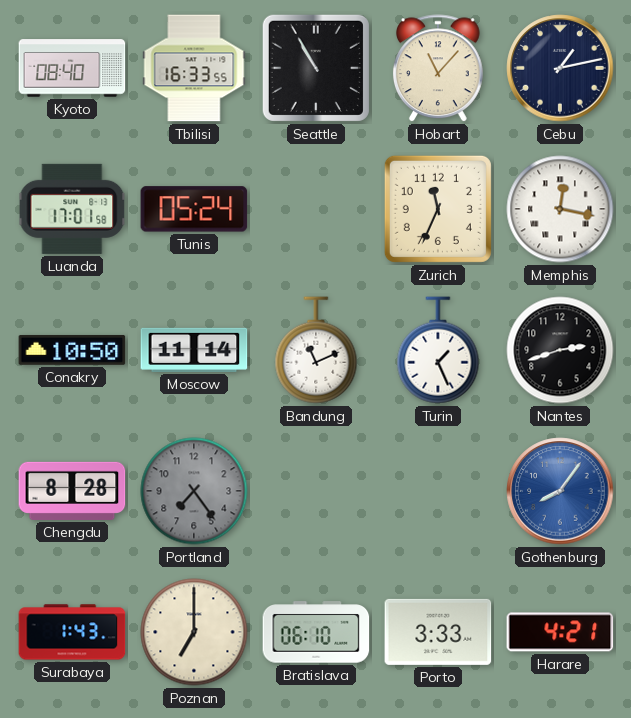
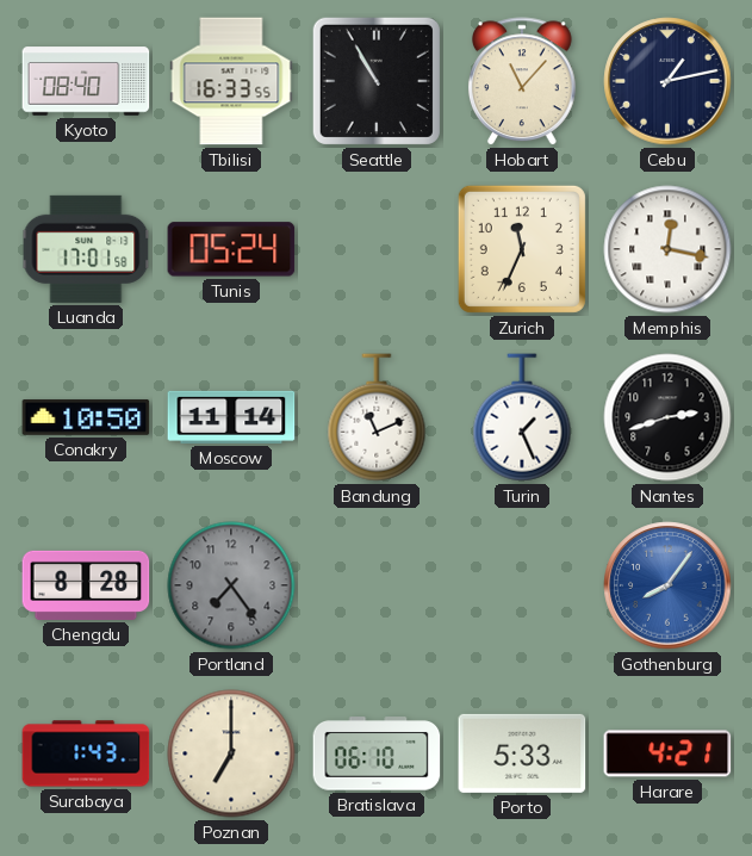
Porto: 3:33 -> 5:33 (522, 753)
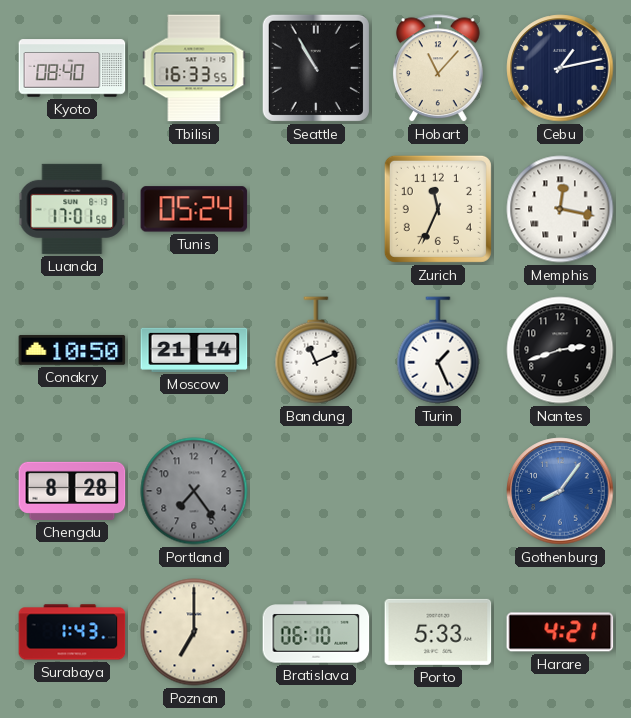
Moscow: 11:14 -> 21:14 (194, 350)
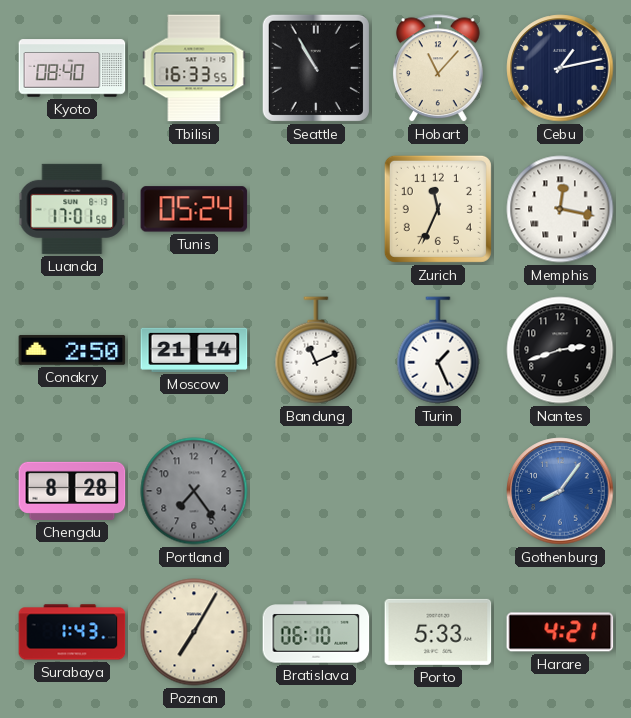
Conakry: 10:50 -> 2:50 (72, 350)
Poznan: 7:00 -> 7:05 (194, 632)
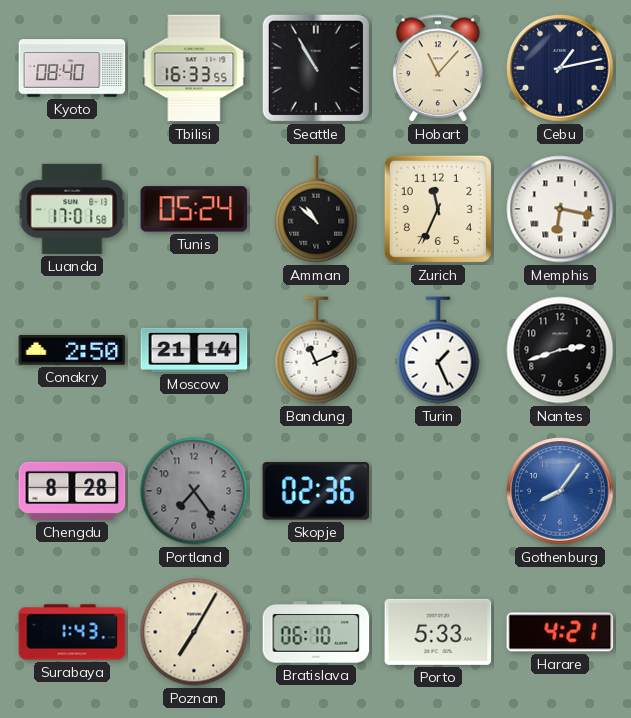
Amman: none -> 10:52 (316, 209)
Memphis: 12:17 -> 6:17 (560, 209)
Skopje: none -> 02:36 (316, 491)
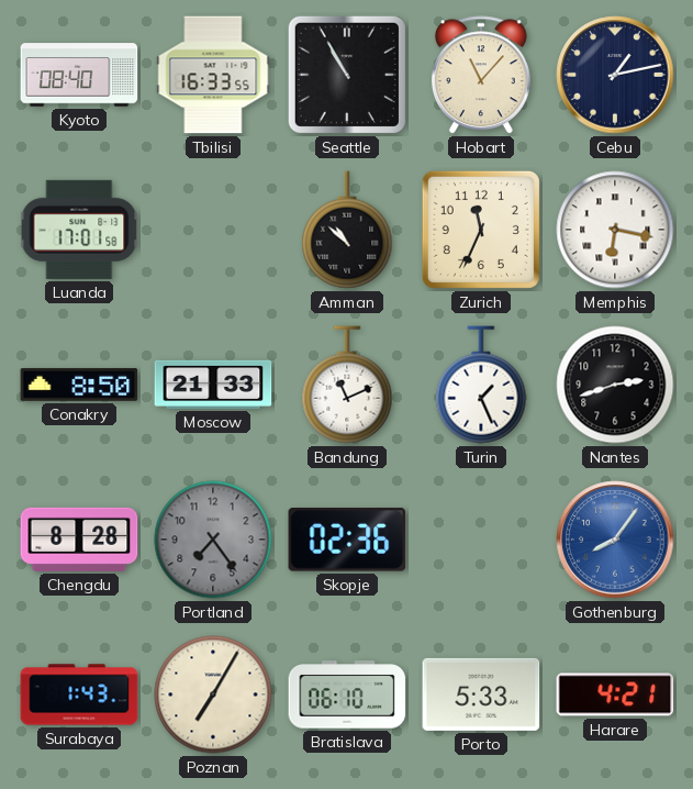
Tunis: 05:24 -> none (194, 209)
Conakry: 2:50 -> 8:50 (79, 385)
Moscow: 21:14 -> 21:33 (213, 385)
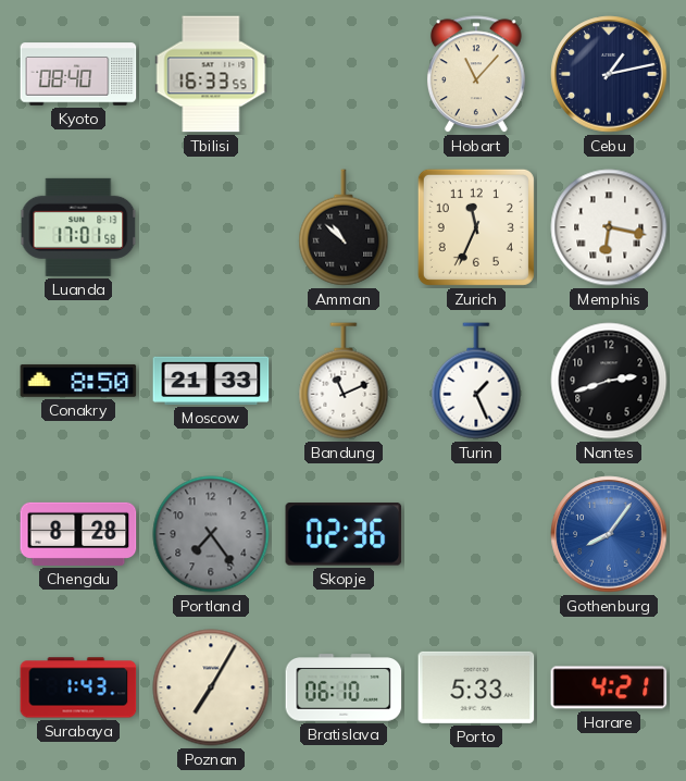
Seattle: 10:55 -> none (347, 75)
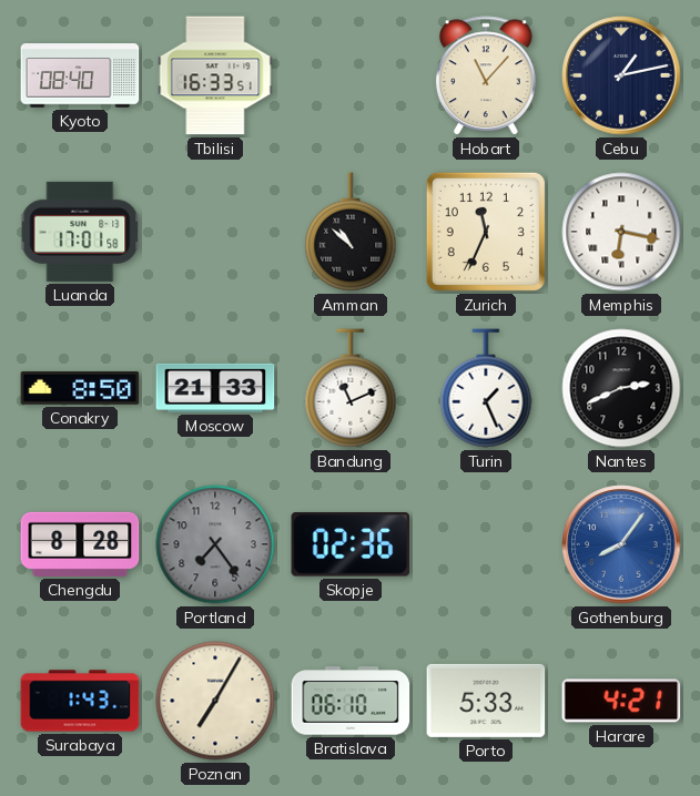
Tbilisi: 16:33:55 -> 16:33:51 (215, 75)
Nantes: 2:42 -> 2:41 (621, 388)
